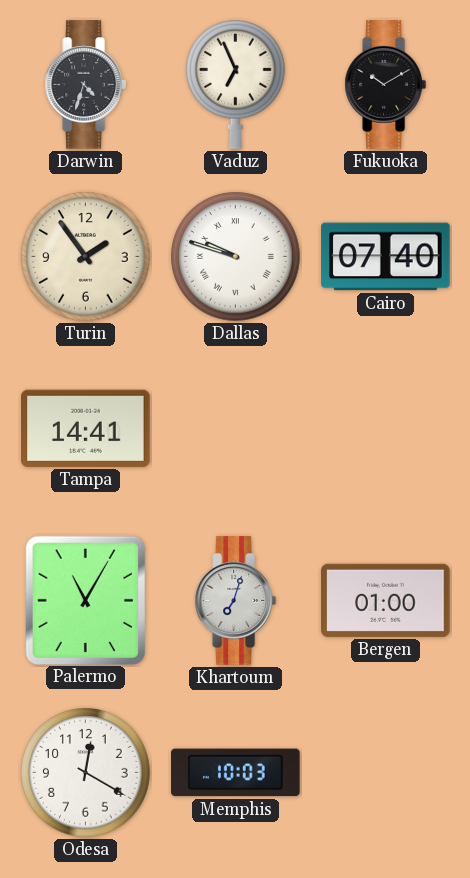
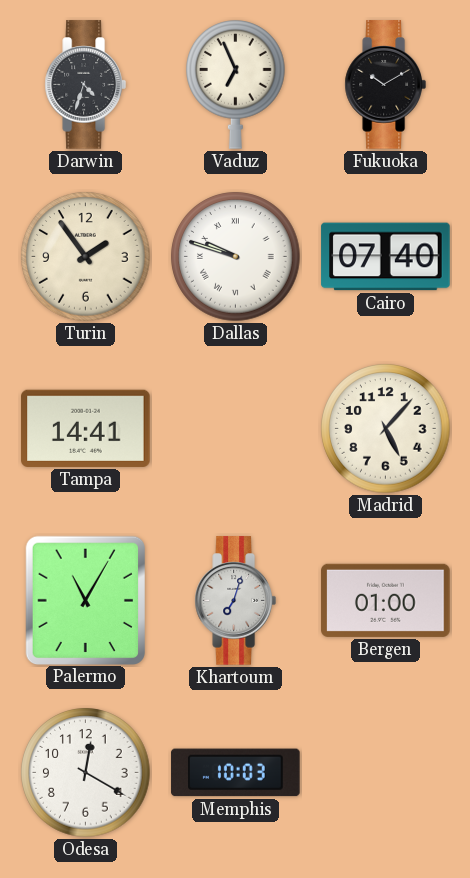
Madrid: none -> 5:07 (386, 429)
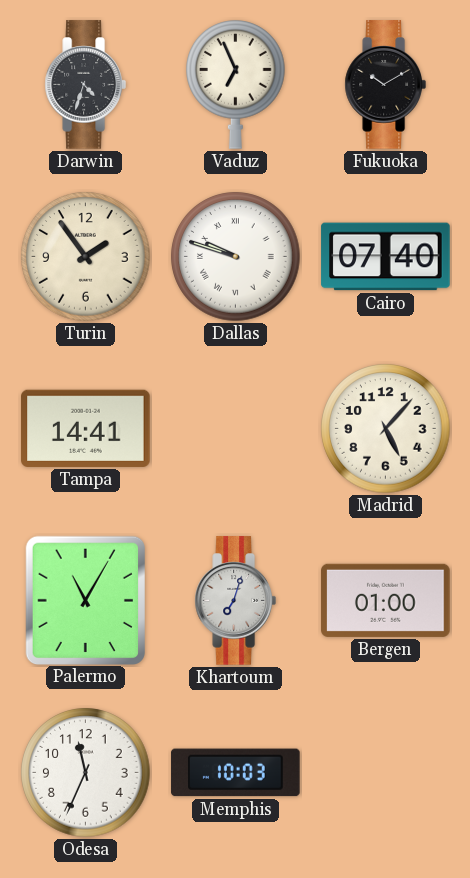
Odesa: 12:20 -> 11:34 (86, 773)
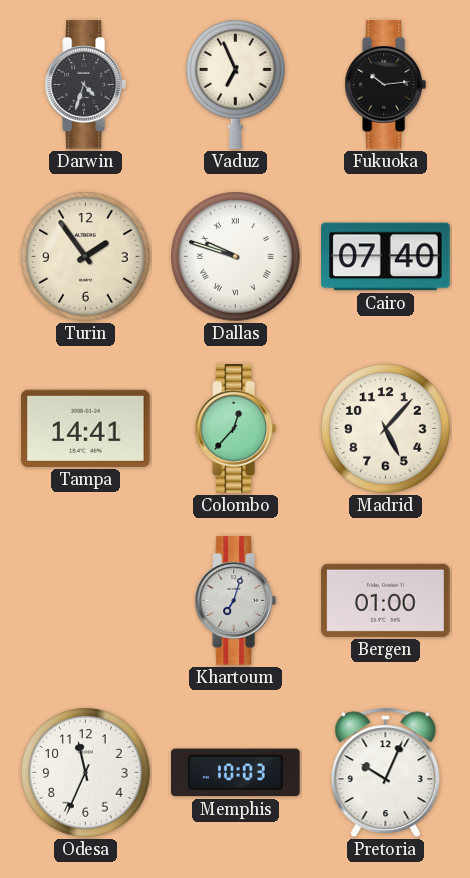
Fukuoka: 10:10 -> 10:14 (385, 85)
Colombo: none -> 12:37 (235, 429)
Palermo: 11:05 -> none (85, 600)
Pretoria: none -> 10:04 (386, 773)
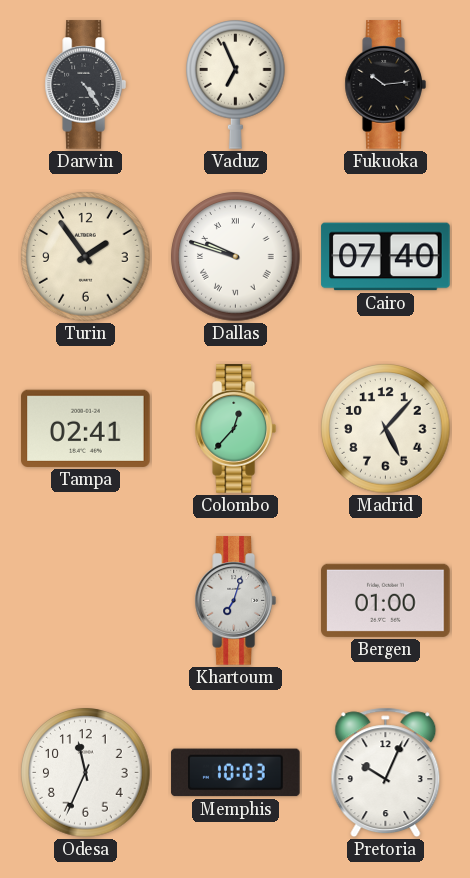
Darwin: 4:33 -> 4:24 (85, 85)
Tampa: 14:41 -> 02:41 (86, 428)
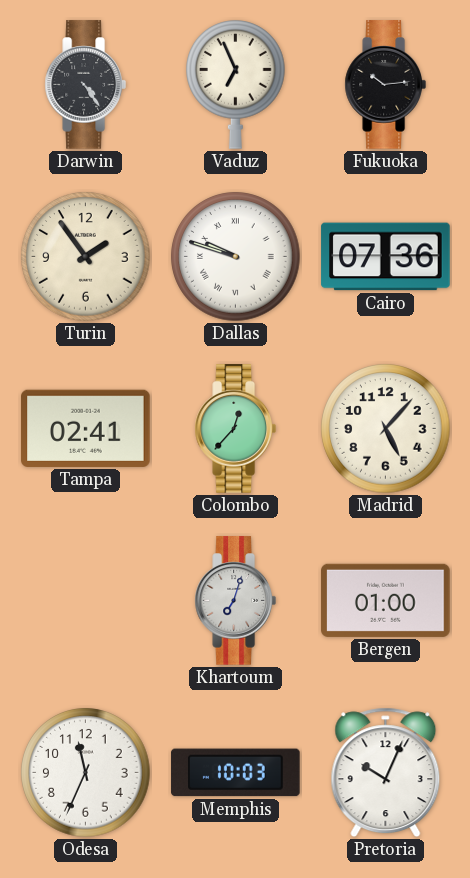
Cairo: 07:40 -> 07:36 (386, 257)
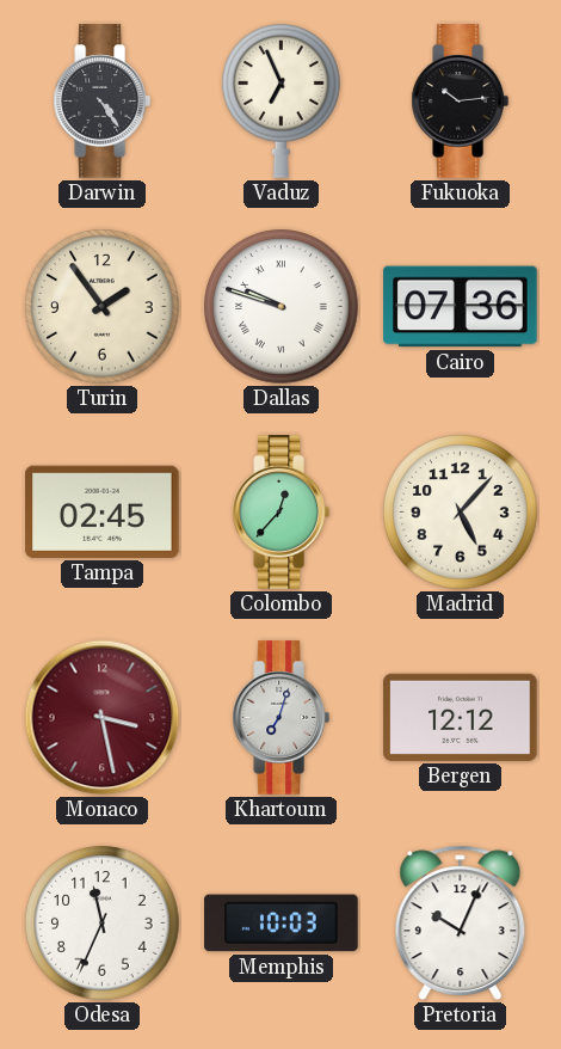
Tampa: 02:41 -> 02:45 (103, 511)
Monaco: none -> 3:28 (103, 718)
Bergen: 01:00 -> 12:12 (461, 717)
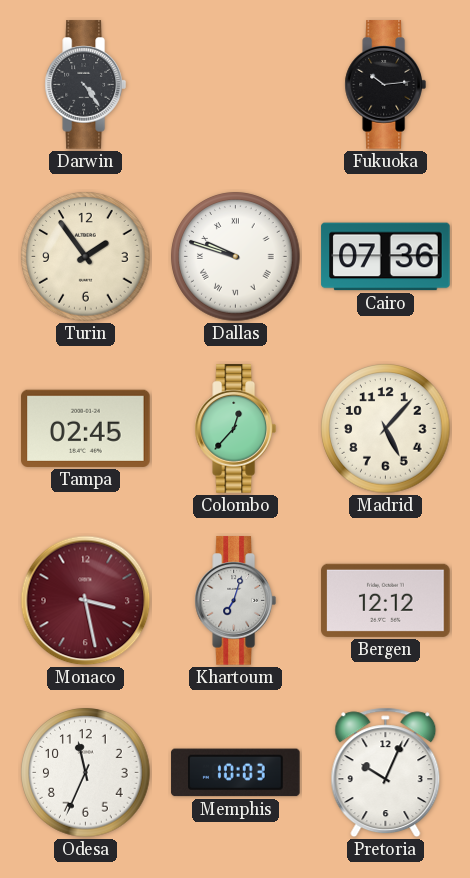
Vaduz: 6:56 -> none (282, 102)
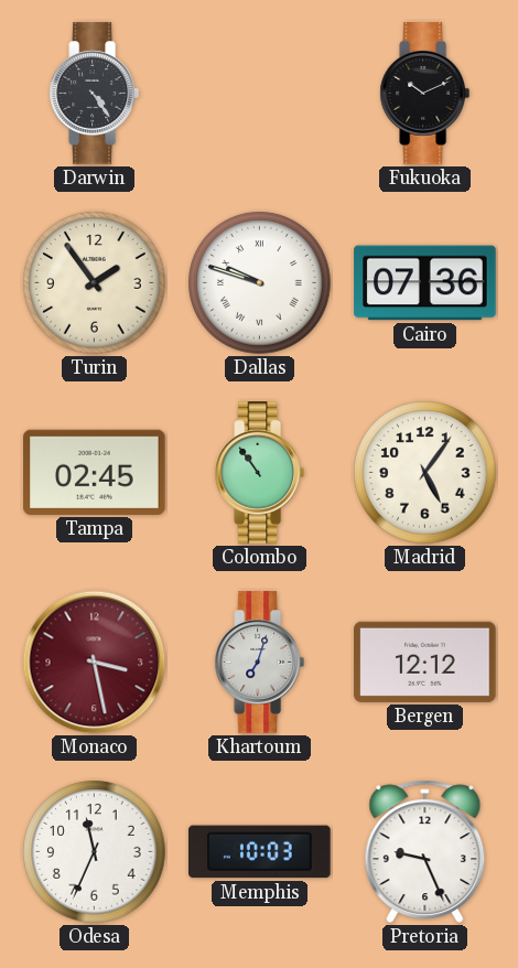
Fukuoka: 10:14 -> 10:11 (424, 94)
Colombo: 12:37 -> 10:54 (259, 473)
Madrid: 5:07 -> 5:06 (425, 473)
Pretoria: 10:04 -> 9:26 (425, 852)
